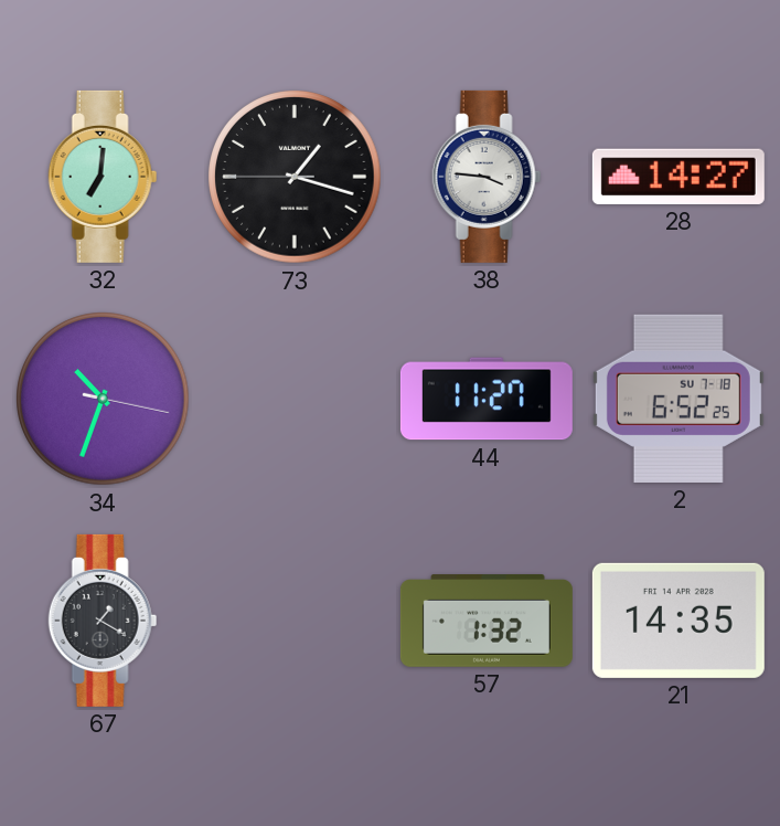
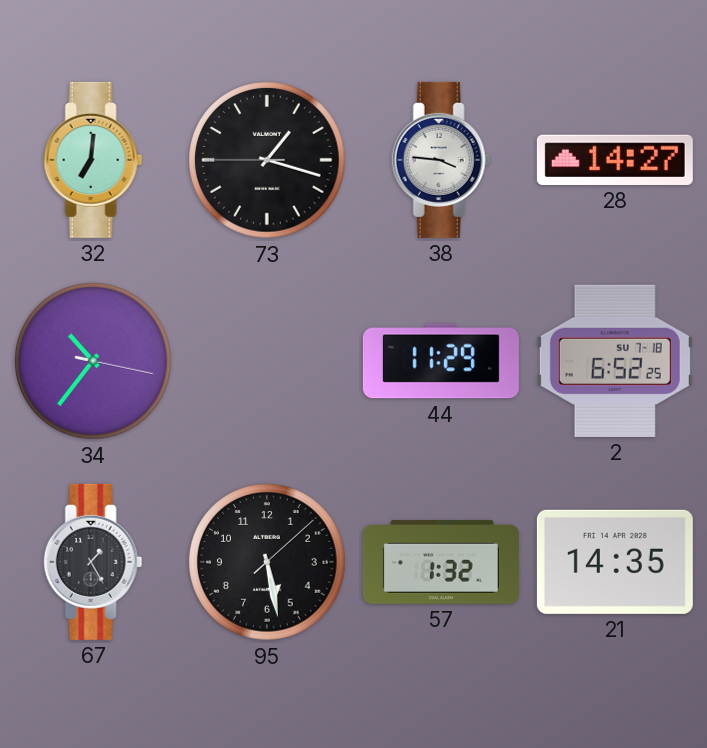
34: 10:33 -> 10:36 (93, 361)
44: 11:27 -> 11:29 (441, 361)
67: 1:20 -> 1:25 (93, 562)
95: none -> 5:28 (267, 562)
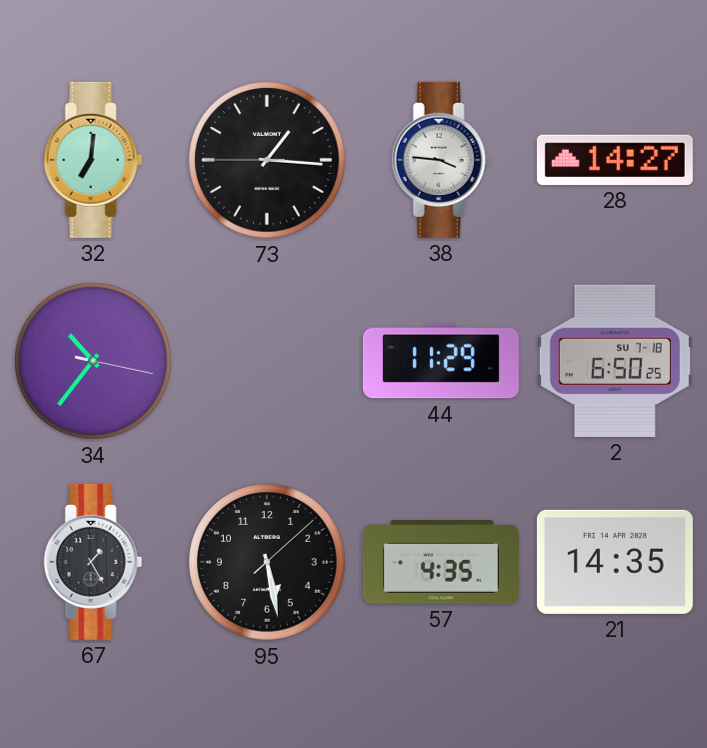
73: 1:17 -> 1:15 (267, 160)
2: 6:52 -> 6:50 (615, 361)
57: 1:32 -> 4:35 (441, 562)
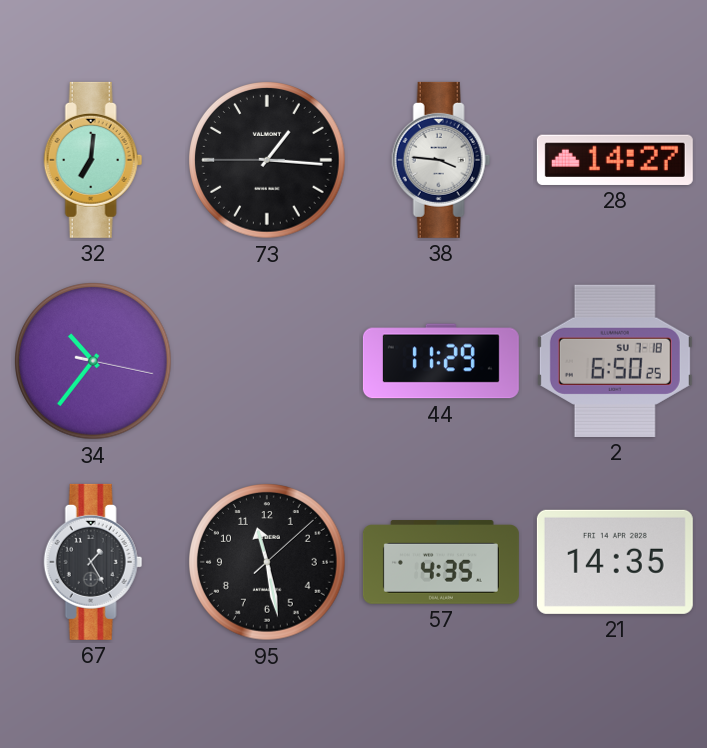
95: 5:28 -> 11:28 (267, 562)
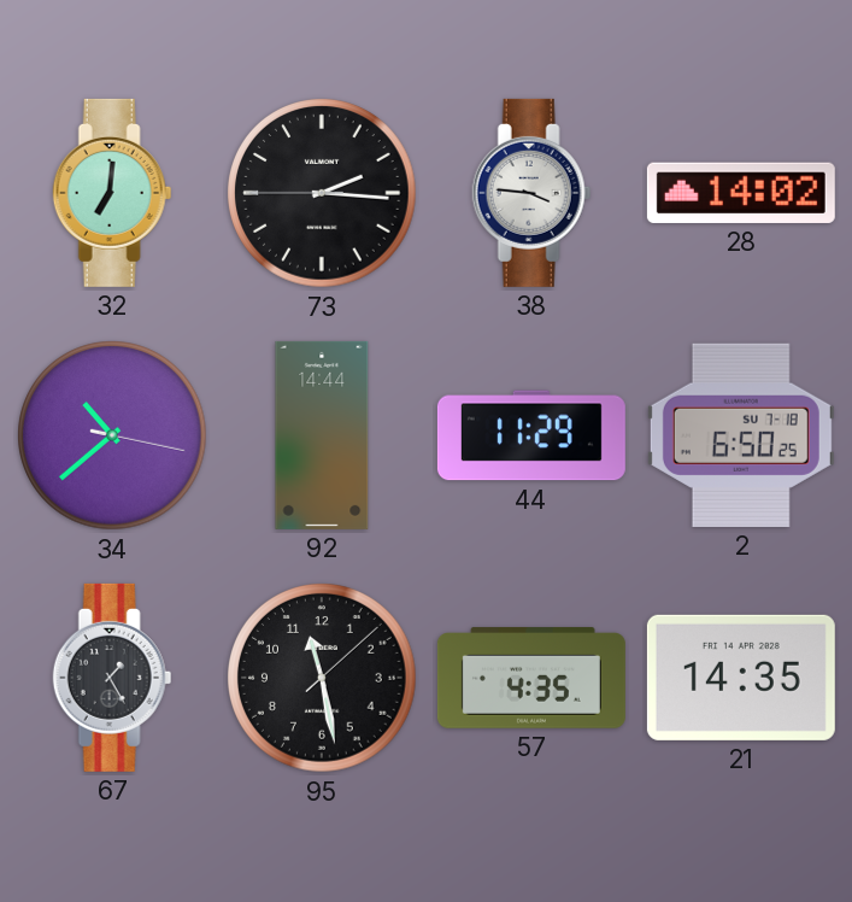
73: 1:15 -> 2:15 (322, 193)
28: 14:27 -> 14:02 (741, 193)
34: 10:36 -> 10:38 (112, 435)
92: none -> 14:44 (322, 435)
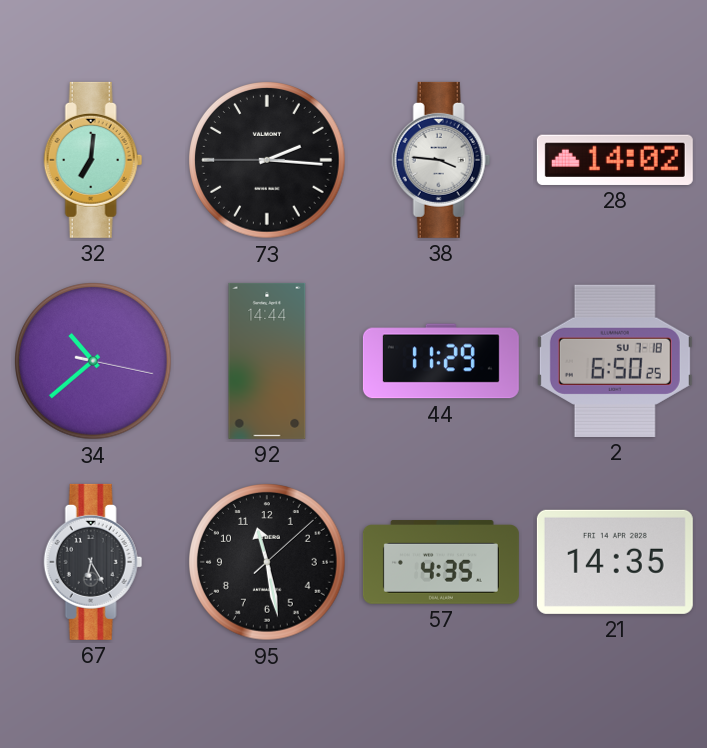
67: 1:25 -> 6:25 (93, 562)
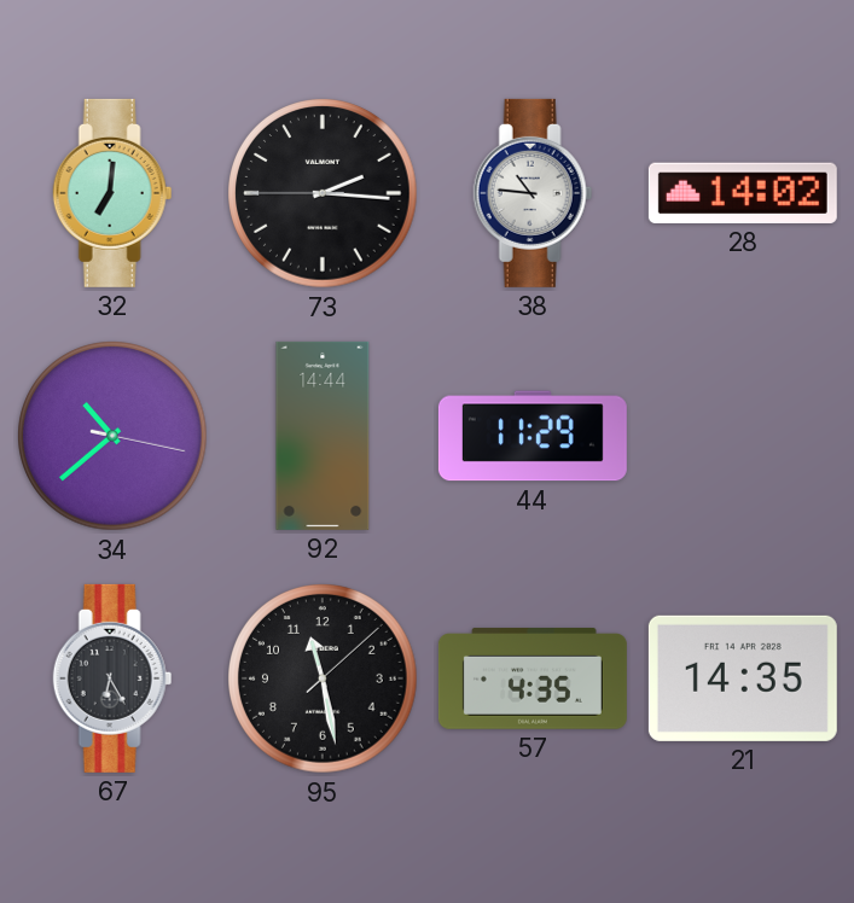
38: 3:46 -> 10:46 (533, 193)
2: 6:50 -> none (615, 361)
